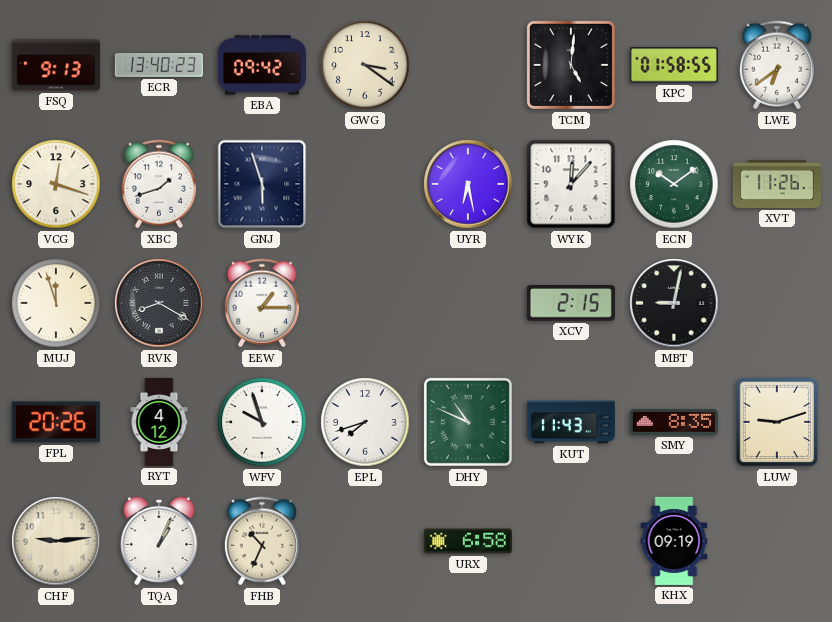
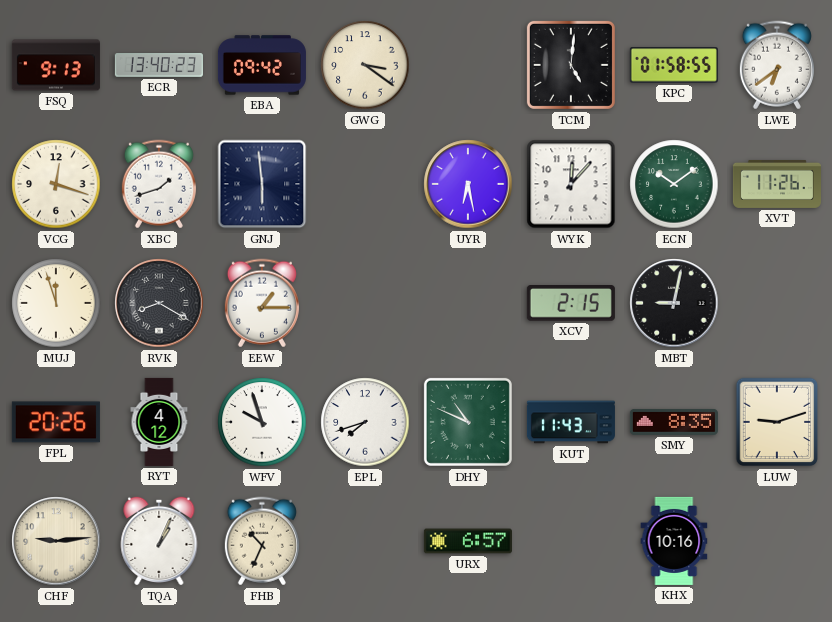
GNJ: 5:57 -> 5:59 (262, 184)
URX: 6:58 -> 6:57 (468, 541)
KHX: 09:19 -> 10:16 (674, 541)
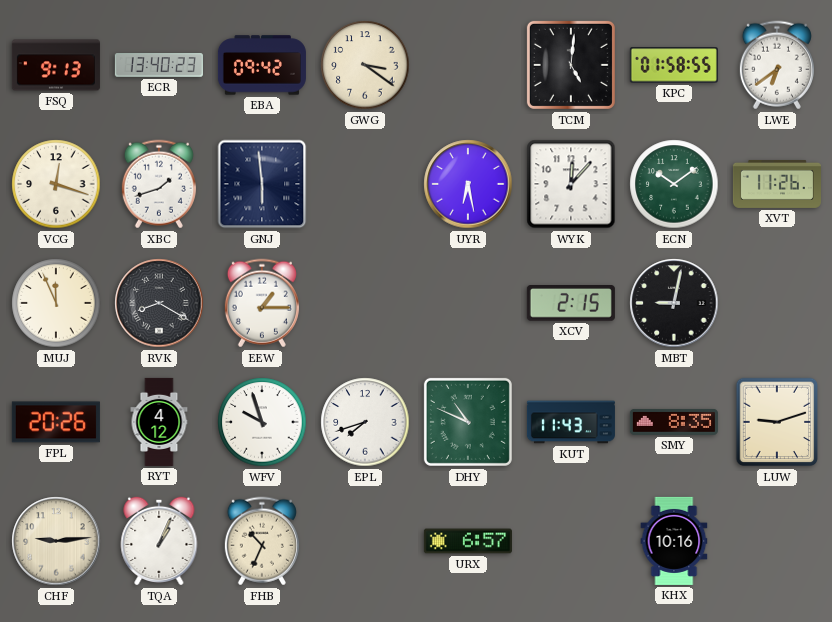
MUJ: 11:57 -> 11:56 (56, 303)
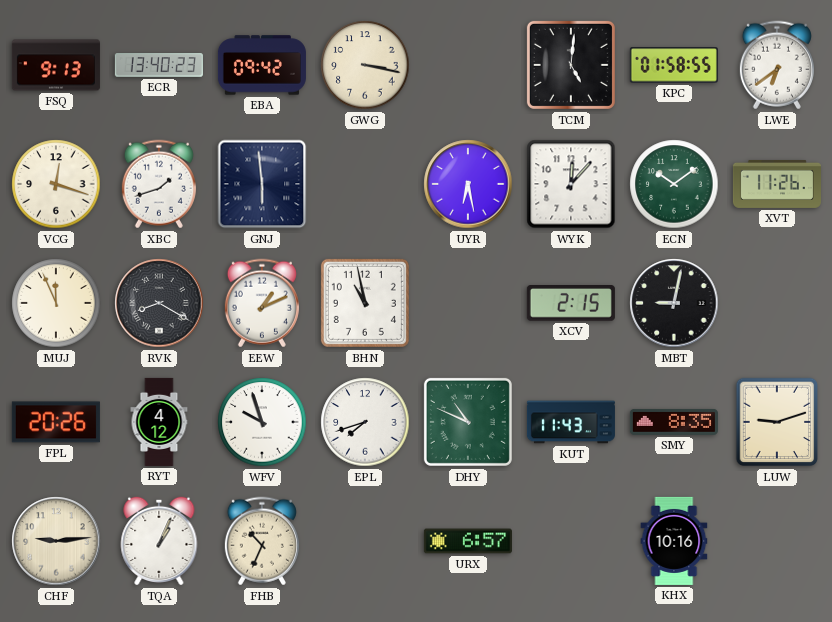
GWG: 3:21 -> 3:17 (365, 65)
EEW: 1:15 -> 1:11 (262, 303)
BHN: none -> 10:58 (365, 303)
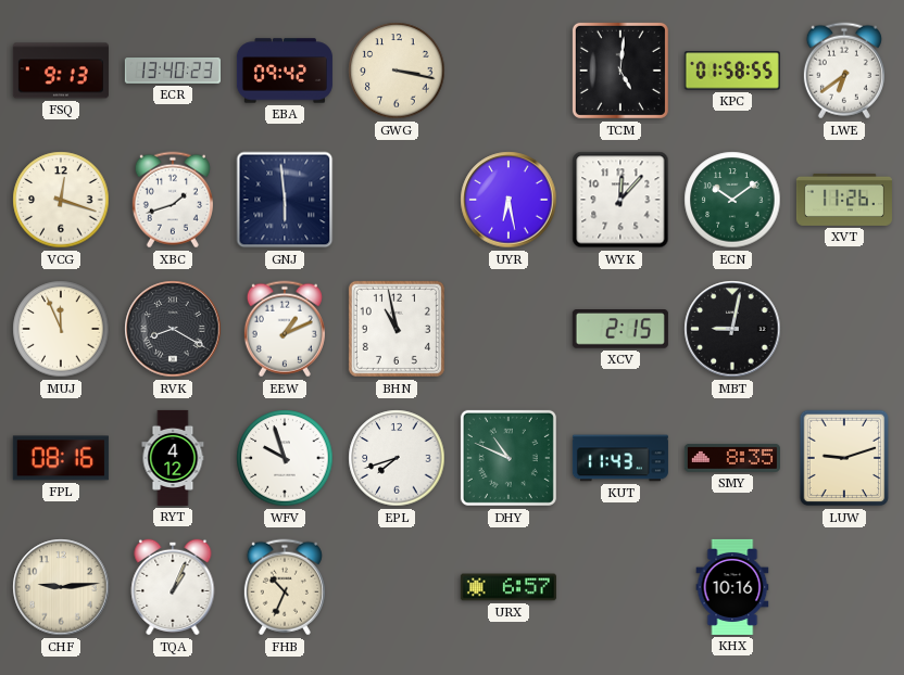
FPL: 20:26 -> 08:16 (61, 458)
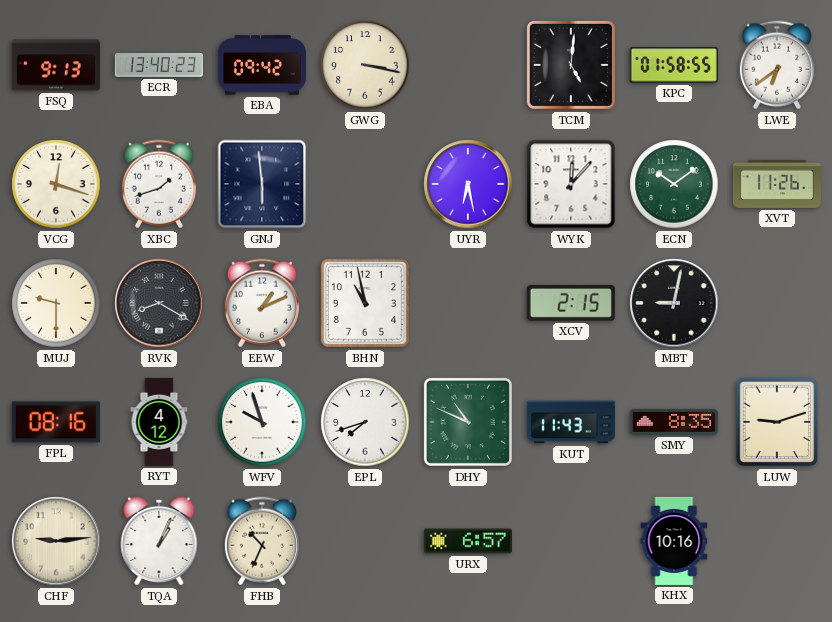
MUJ: 11:56 -> 9:30 (56, 303)
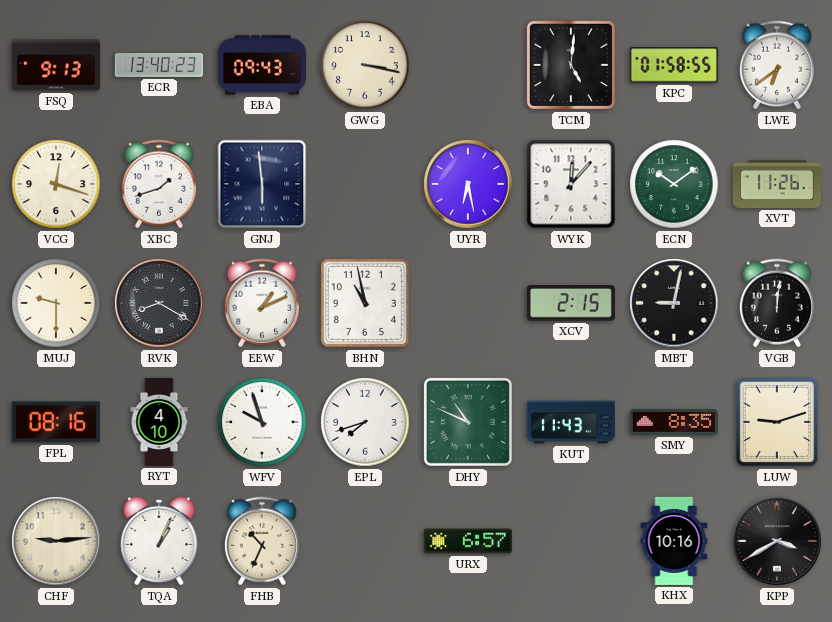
EBA: 09:42 -> 09:43 (262, 65)
VGB: none -> 12:01 (777, 303)
RYT: 4:12 -> 4:10 (159, 422)
KPP: none -> 3:40 (777, 541)
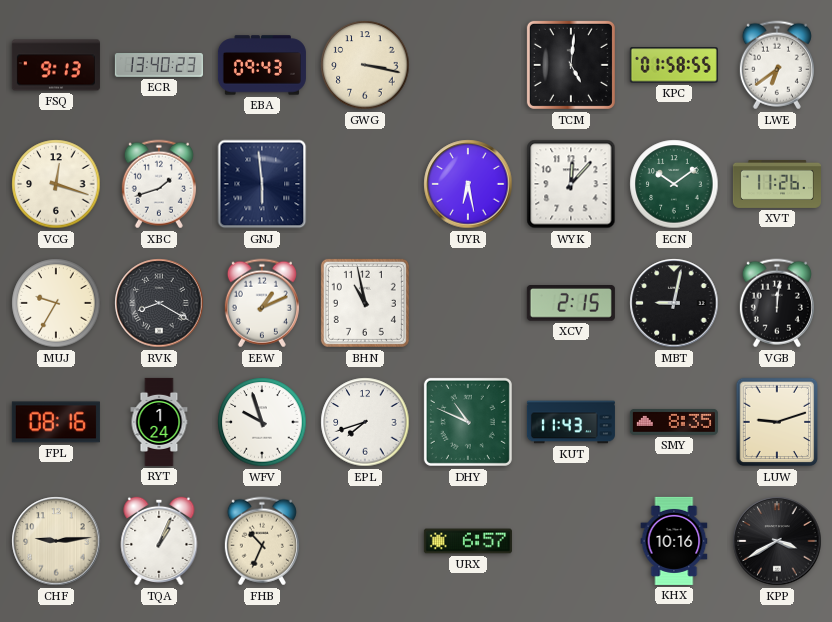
MUJ: 9:30 -> 9:35 (56, 303)
RYT: 4:10 -> 1:24 (159, 422)
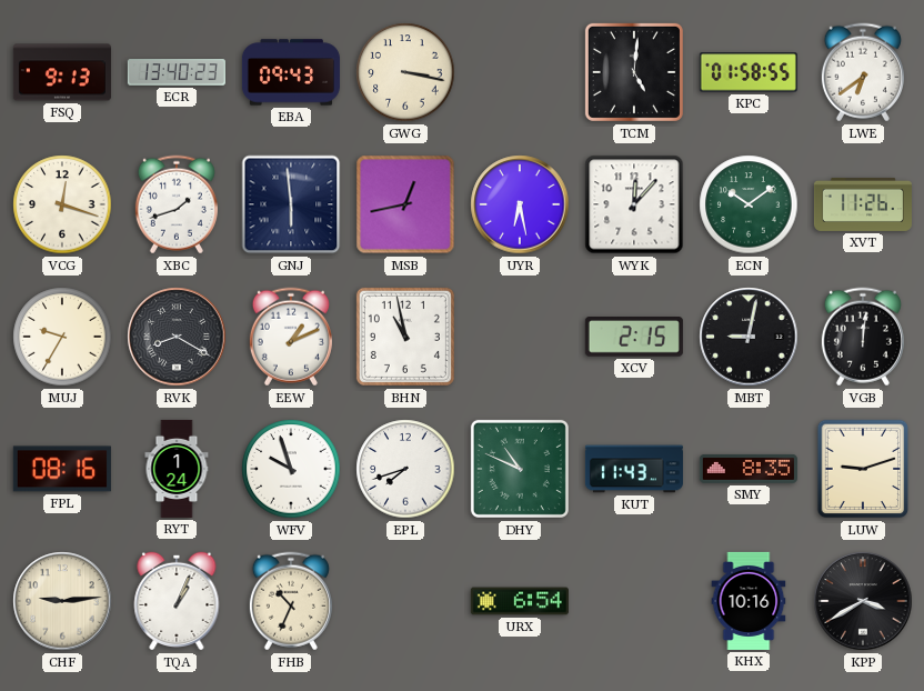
MSB: none -> 12:43 (405, 204)
URX: 6:57 -> 6:54 (520, 601)
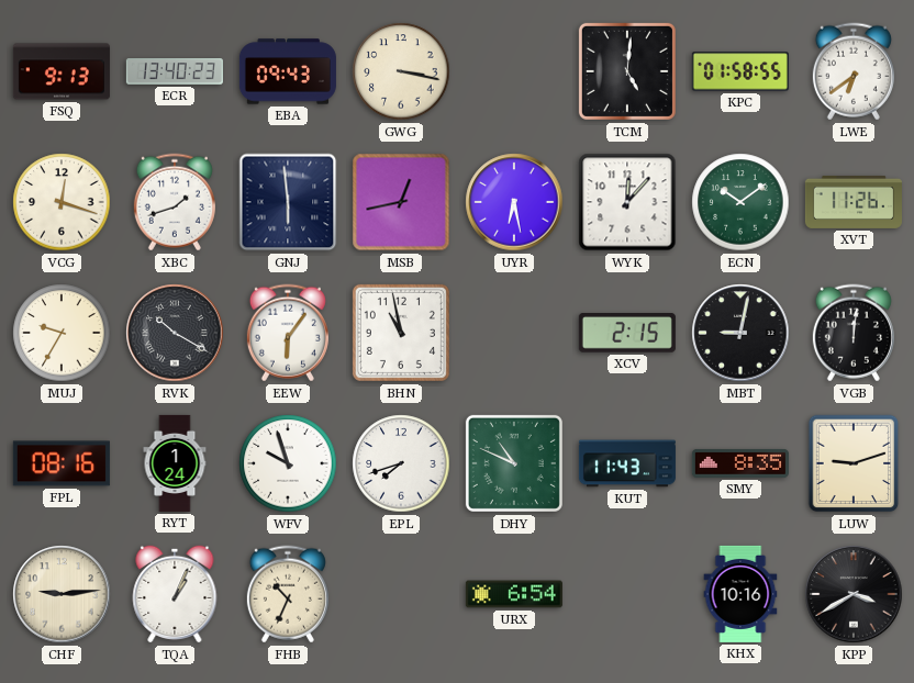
RVK: 8:20 -> 10:20 (175, 333)
EEW: 1:11 -> 6:06 (288, 333)
